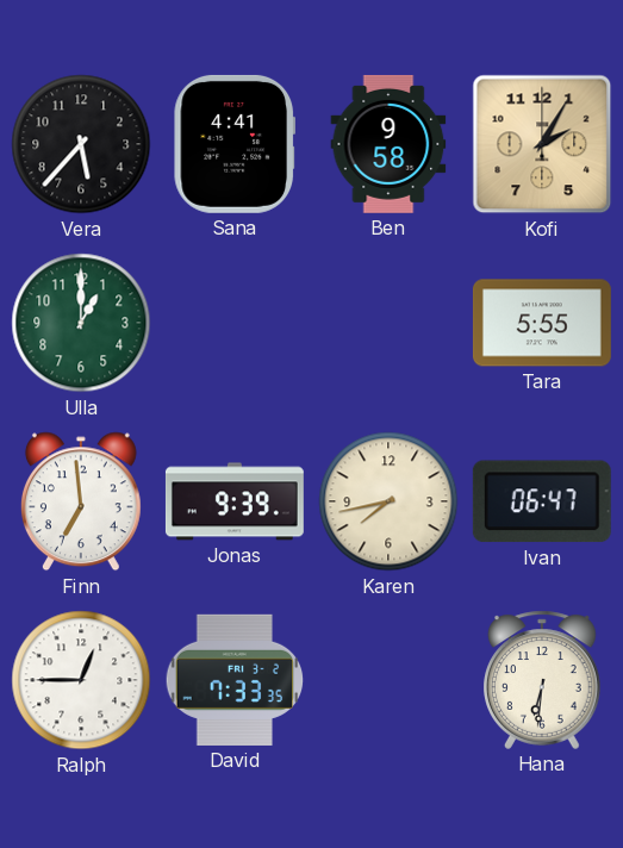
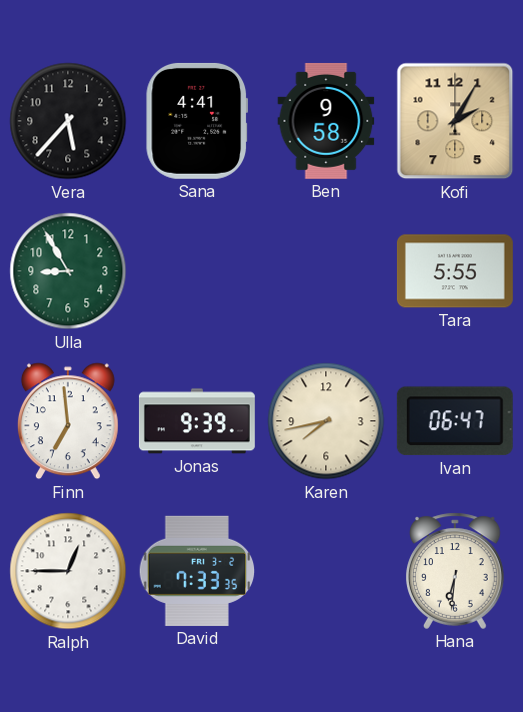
Ulla: 1:00 -> 8:55 (68, 271)
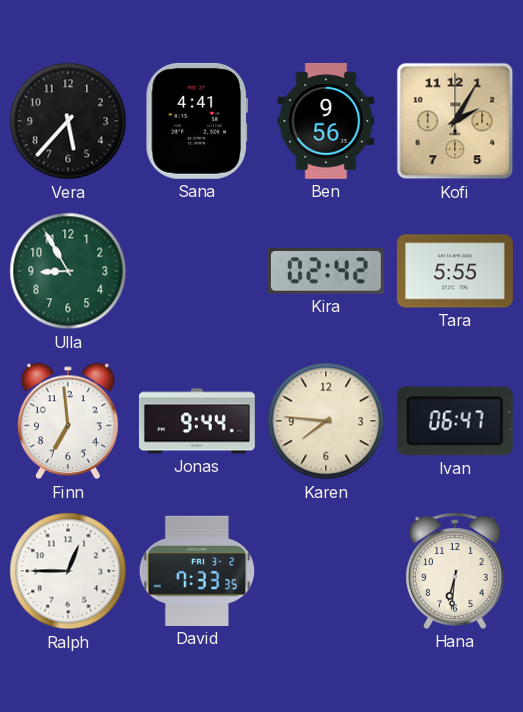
Ben: 9:58 -> 9:56 (326, 121)
Kira: none -> 02:42 (326, 271)
Jonas: 9:39 -> 9:44 (197, 421)
Karen: 7:43 -> 7:46 (326, 421)
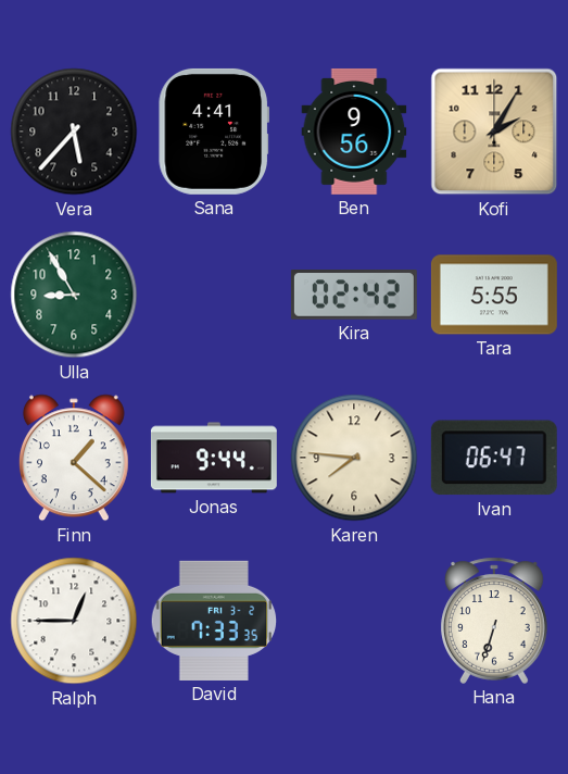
Finn: 6:59 -> 1:22 (74, 458)
Hana: 6:31 -> 6:33 (495, 621)
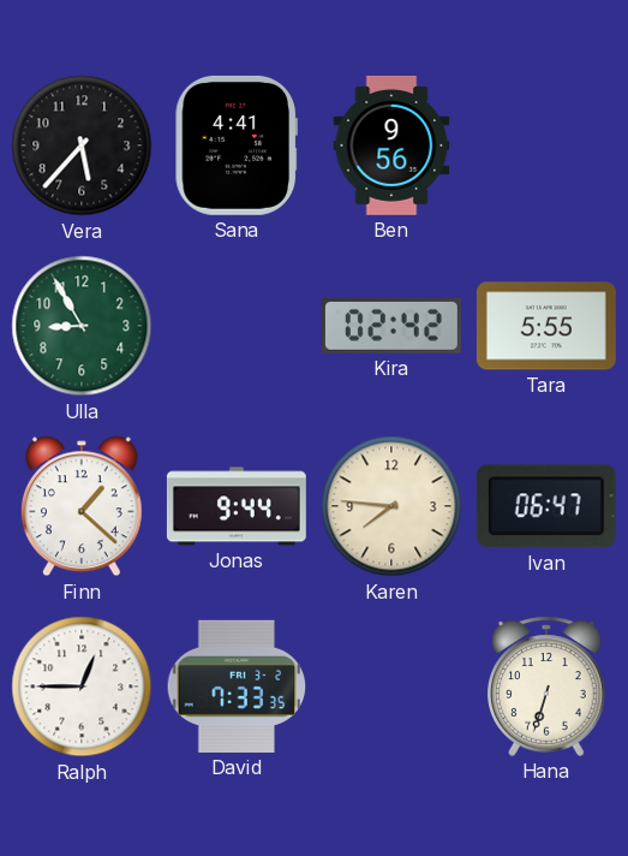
Kofi: 2:05 -> none (494, 132)
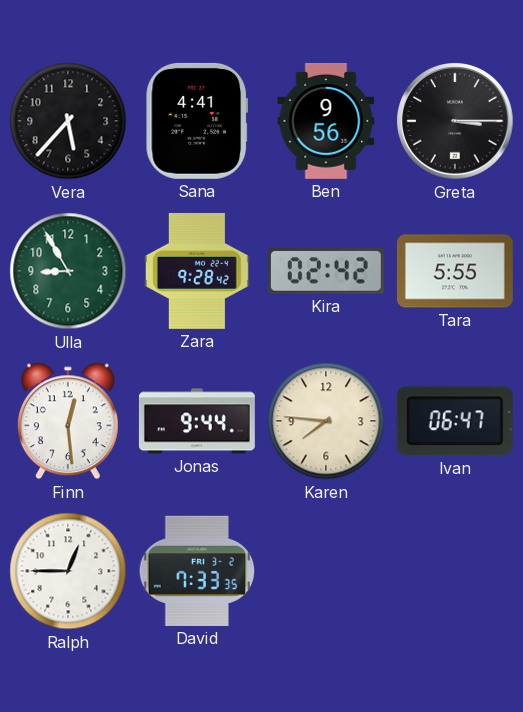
Greta: none -> 3:15 (455, 121)
Zara: none -> 9:28 (197, 271)
Finn: 1:22 -> 12:29 (68, 421)
Hana: 6:33 -> none (548, 686)
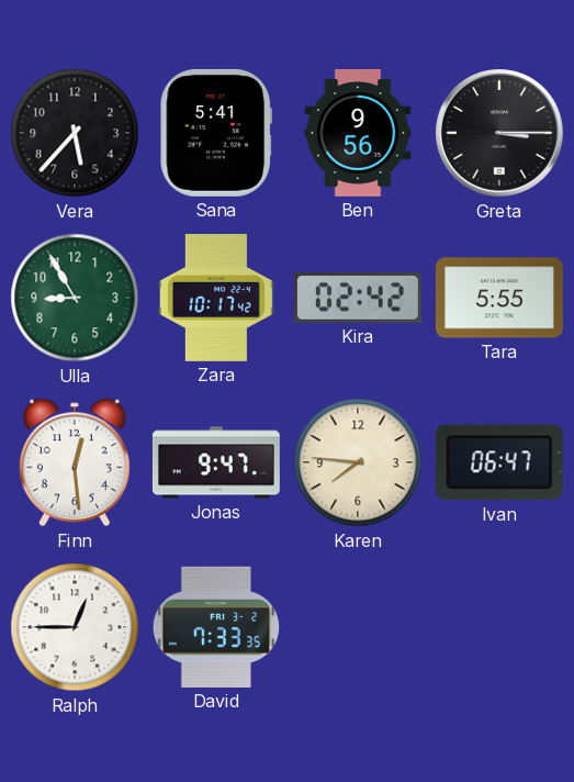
Sana: 4:41 -> 5:41 (215, 133)
Zara: 9:28 -> 10:17 (216, 298)
Jonas: 9:44 -> 9:47 (216, 462)
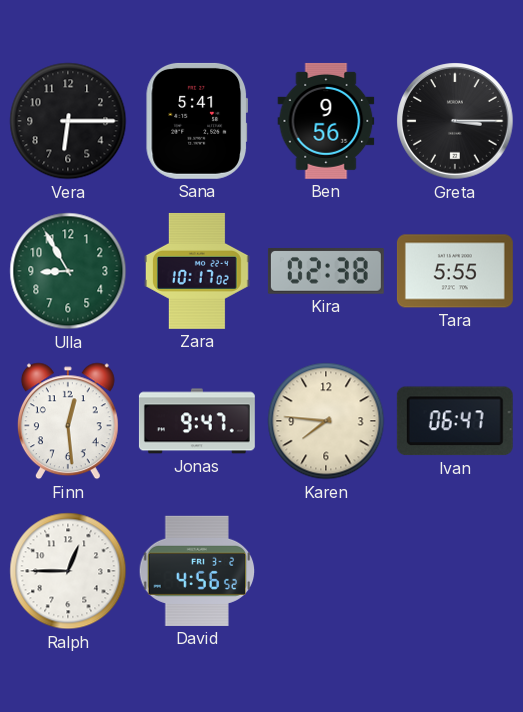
Vera: 5:37 -> 6:15 (68, 121)
Zara: 10:17:42 -> 10:17:02 (197, 271)
Kira: 02:42 -> 02:38 (326, 271)
David: 7:33 -> 4:56 (197, 571)
